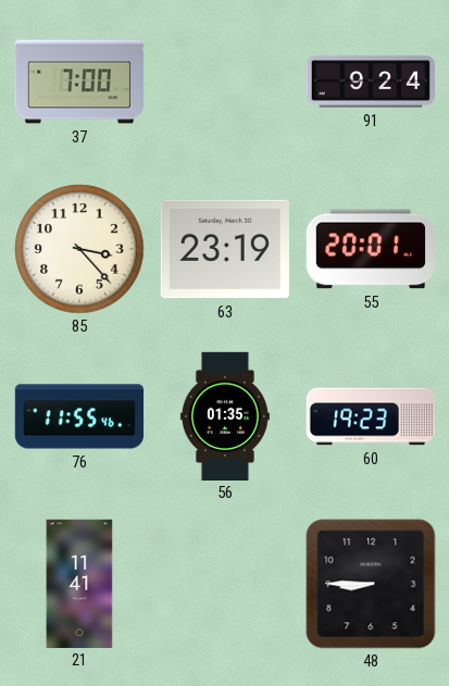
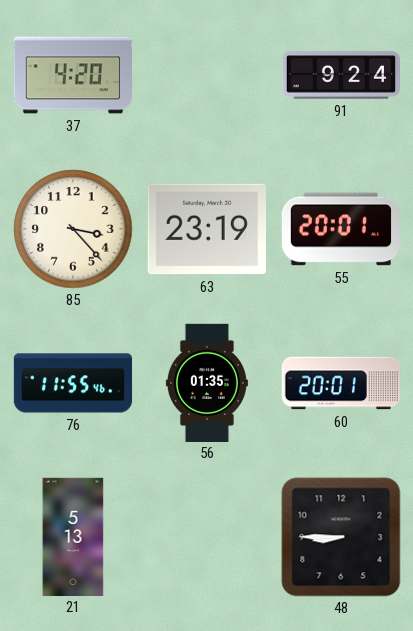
37: 7:00 -> 4:20 (72, 75)
60: 19:23 -> 20:01 (340, 383)
21: 11:41 -> 5:13 (73, 536)
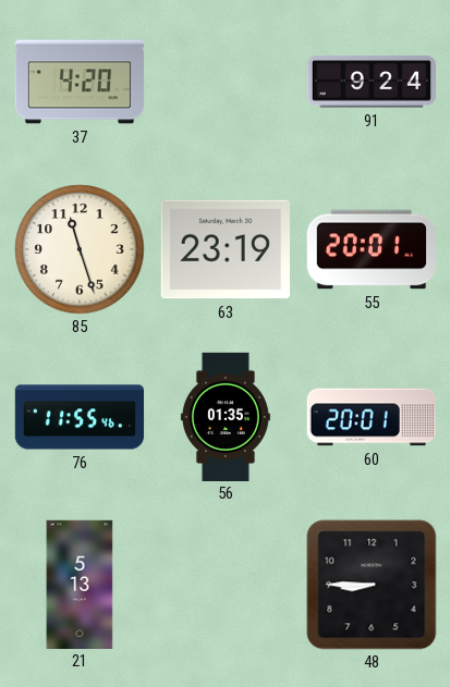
85: 3:23 -> 11:27 (80, 249)
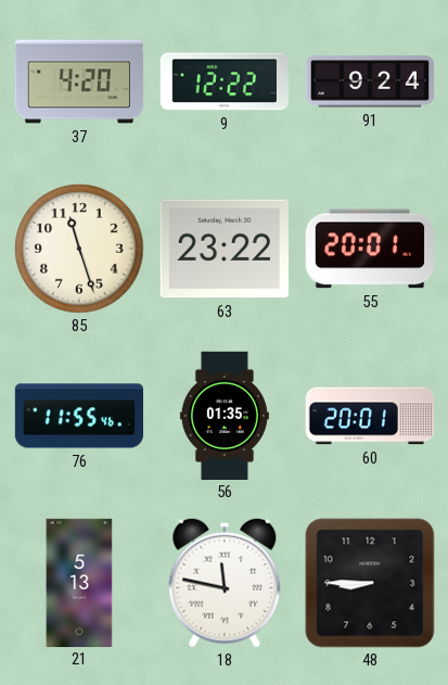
9: none -> 12:22 (225, 81)
63: 23:19 -> 23:22 (225, 249)
18: none -> 11:47 (225, 583)
